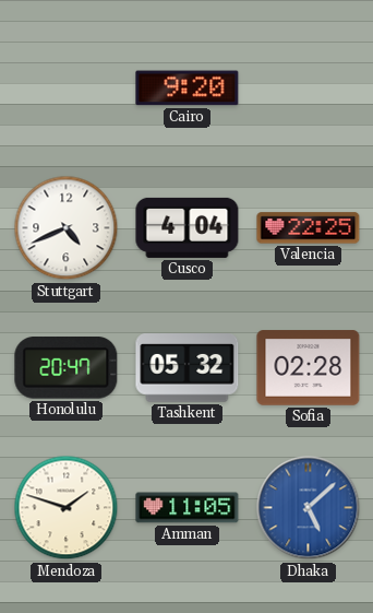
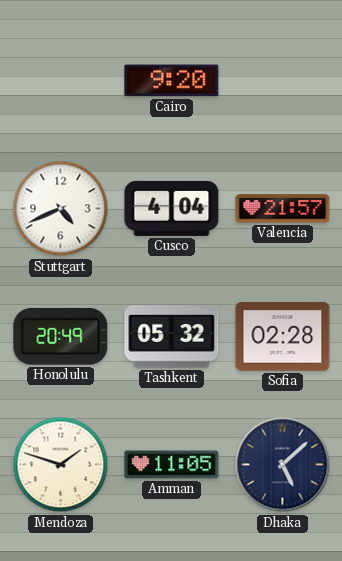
Valencia: 22:25 -> 21:57 (283, 209)
Honolulu: 20:47 -> 20:49 (61, 337)
Dhaka dial: blue -> navy (283, 465)
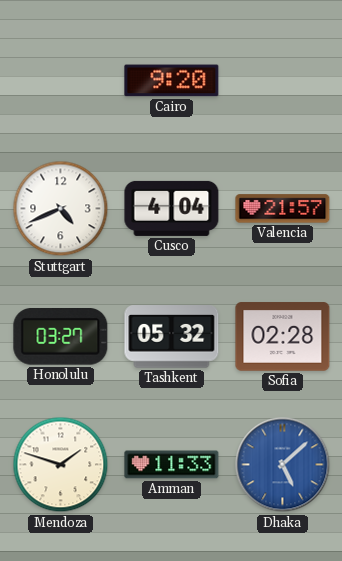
Honolulu: 20:49 -> 03:27 (61, 337)
Amman: 11:05 -> 11:33 (172, 465)
Dhaka dial: navy -> blue (283, 465)
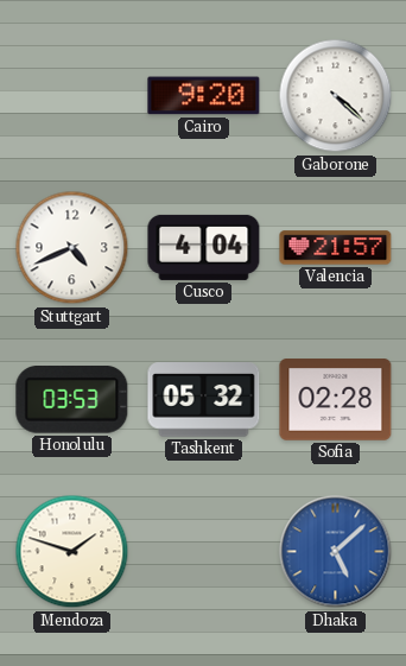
Gaborone: none -> 4:22 (336, 96)
Honolulu: 03:27 -> 03:53 (72, 400)
Amman: 11:33 -> none (172, 465)
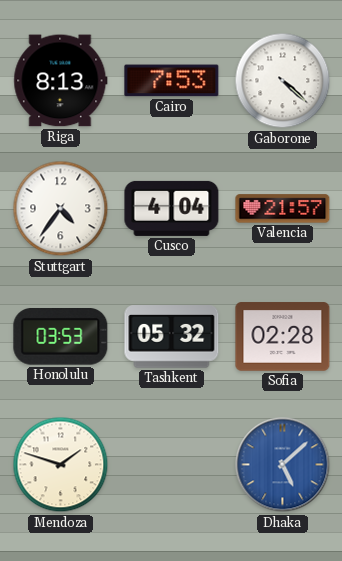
Riga: none -> 8:13 (61, 81)
Cairo: 9:20 -> 7:53 (172, 81)
Stuttgart: 4:41 -> 4:36 (61, 209)
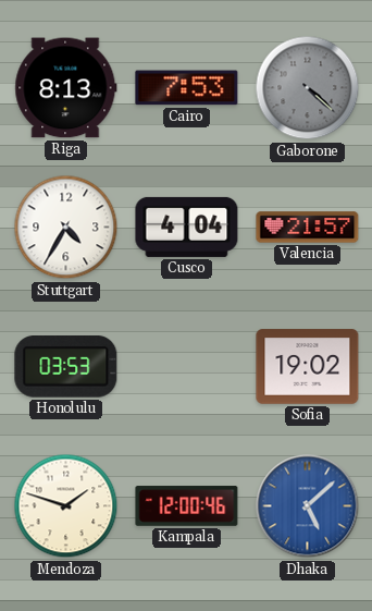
Gaborone dial: white -> grey (308, 88)
Stuttgart: 4:36 -> 4:35 (66, 228)
Tashkent: 05:32 -> none (172, 337)
Sofia: 02:28 -> 19:02 (308, 367)
Kampala: none -> 12:00 (187, 506)
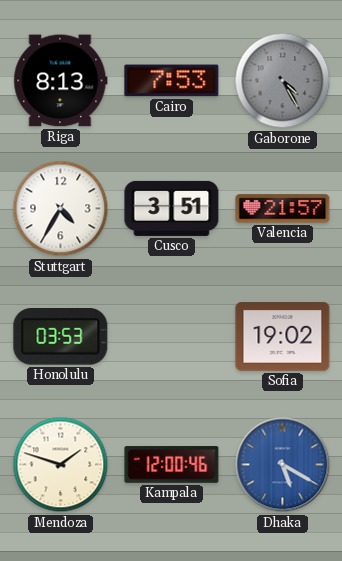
Gaborone: 4:22 -> 4:25 (283, 81)
Cusco: 4:04 -> 3:51 (172, 208)
Dhaka: 5:08 -> 5:20 (283, 465)
